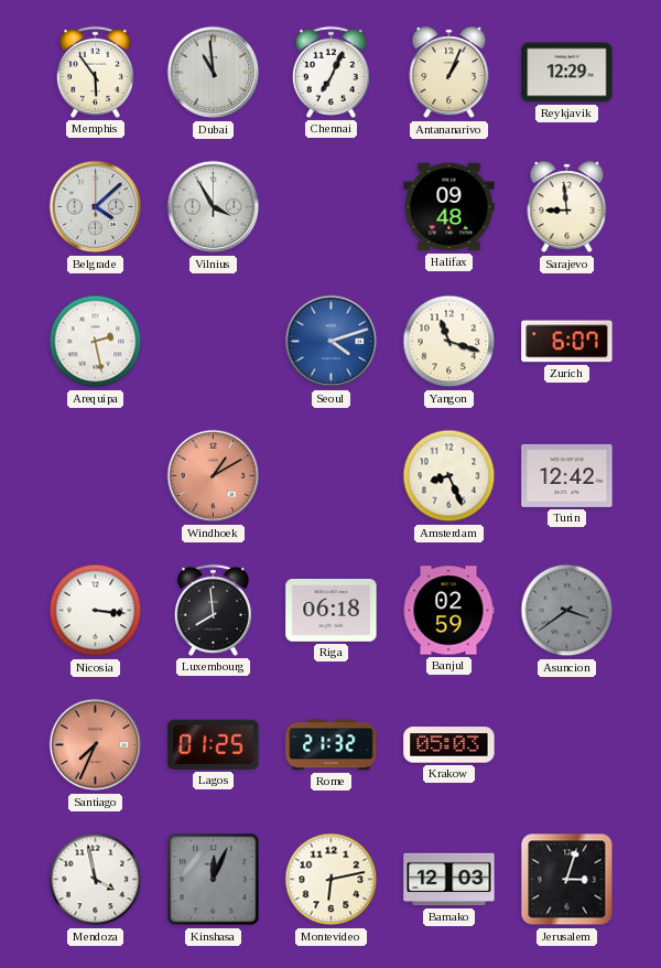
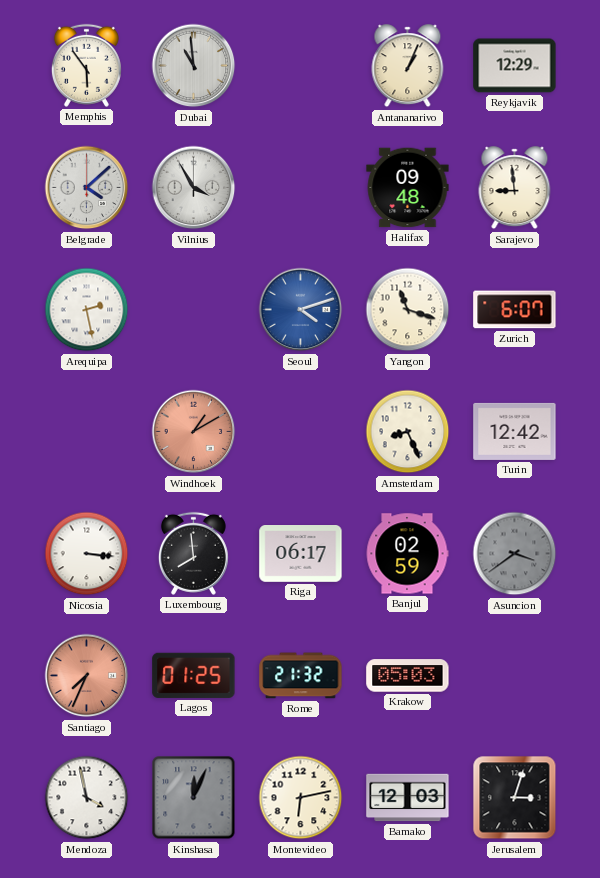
Chennai: 7:04 -> none (330, 72)
Riga: 06:18 -> 06:17 (301, 554)
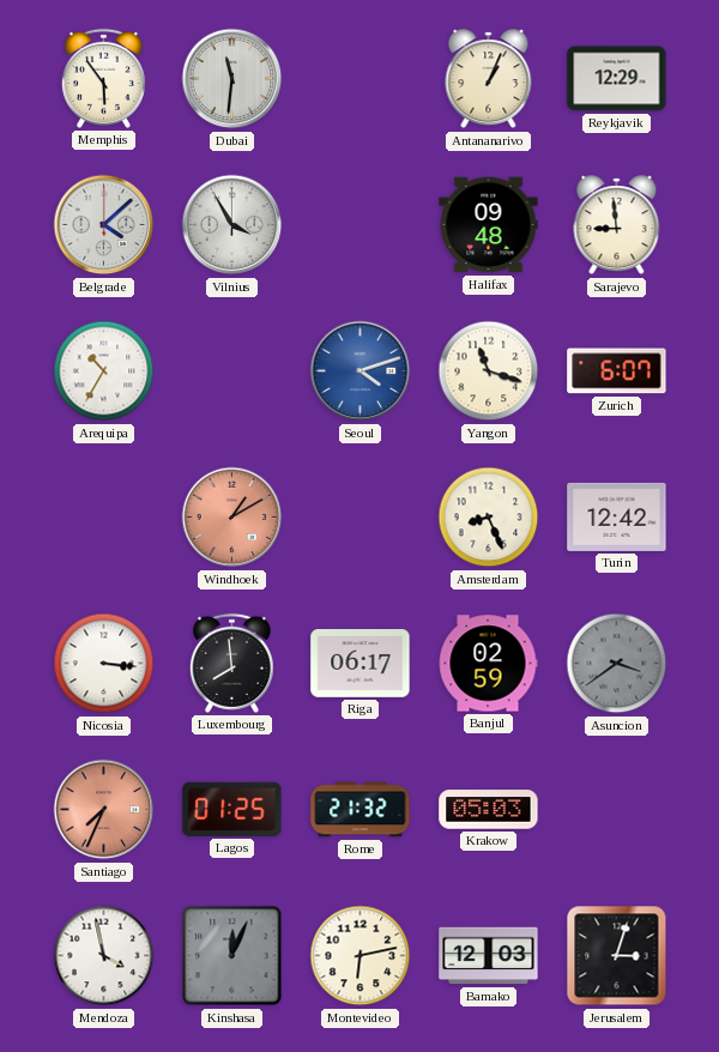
Dubai: 10:59 -> 11:31 (232, 79)
Arequipa: 2:28 -> 10:35 (104, 371)
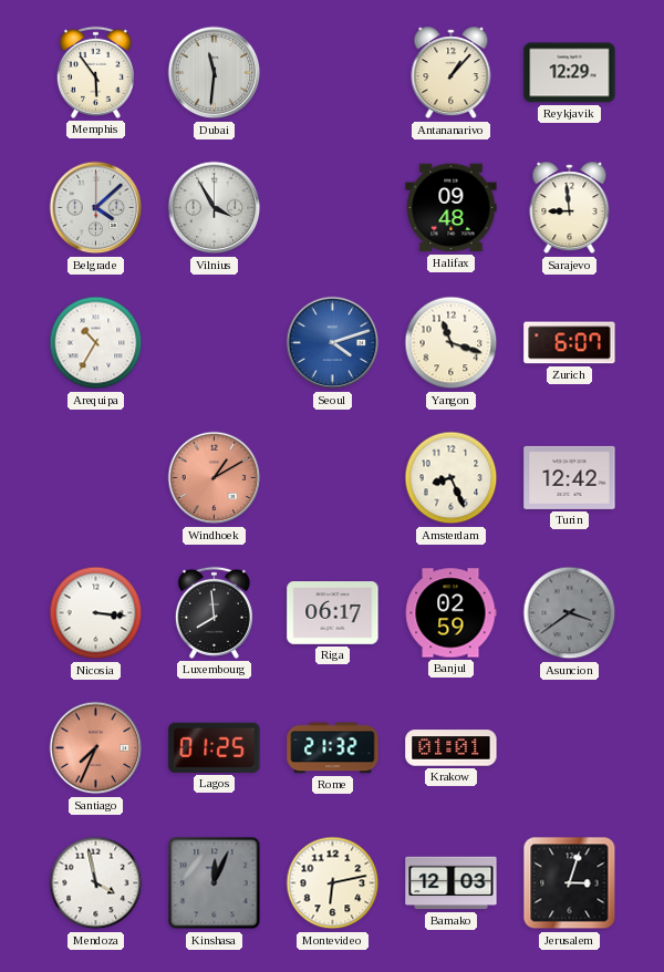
Antananarivo: 1:04 -> 1:07 (452, 73)
Krakow: 05:03 -> 01:01 (452, 748)
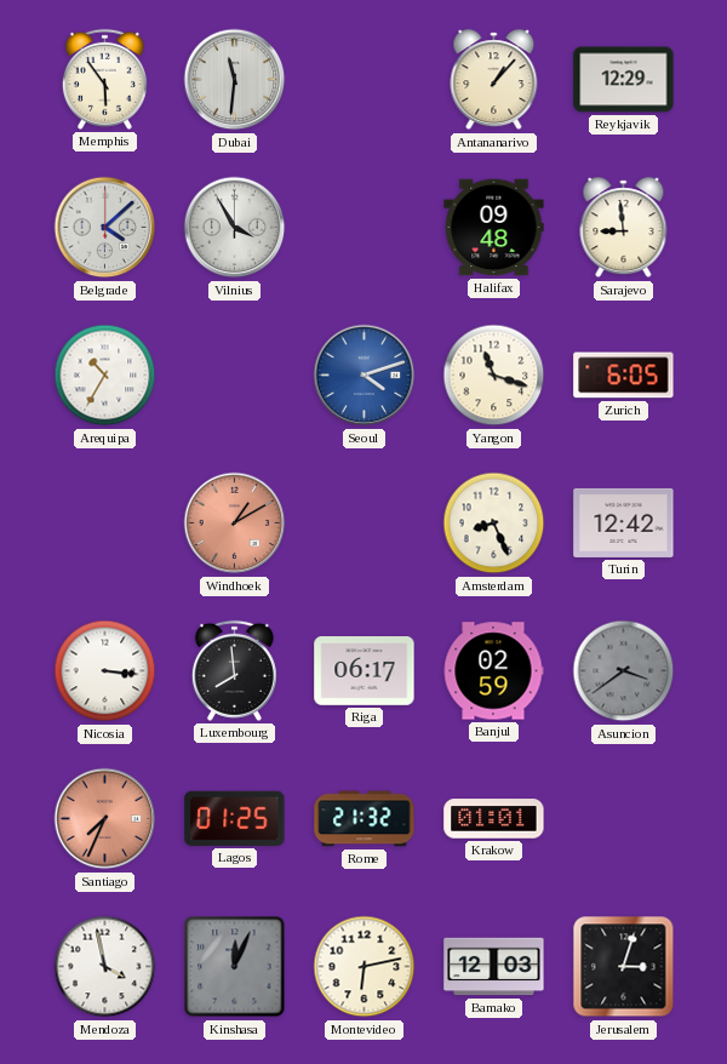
Zurich: 6:07 -> 6:05 (624, 376)
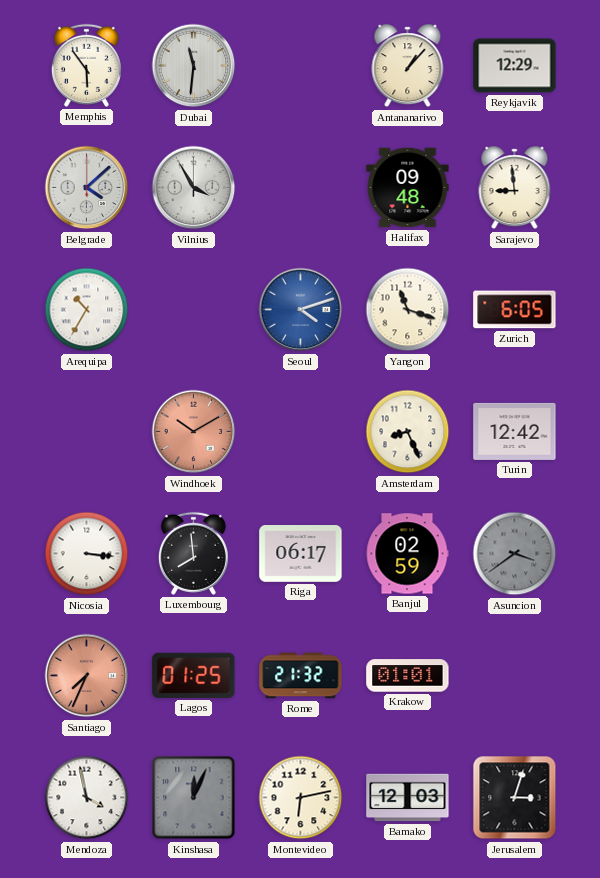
Windhoek: 1:10 -> 10:10 (194, 432)
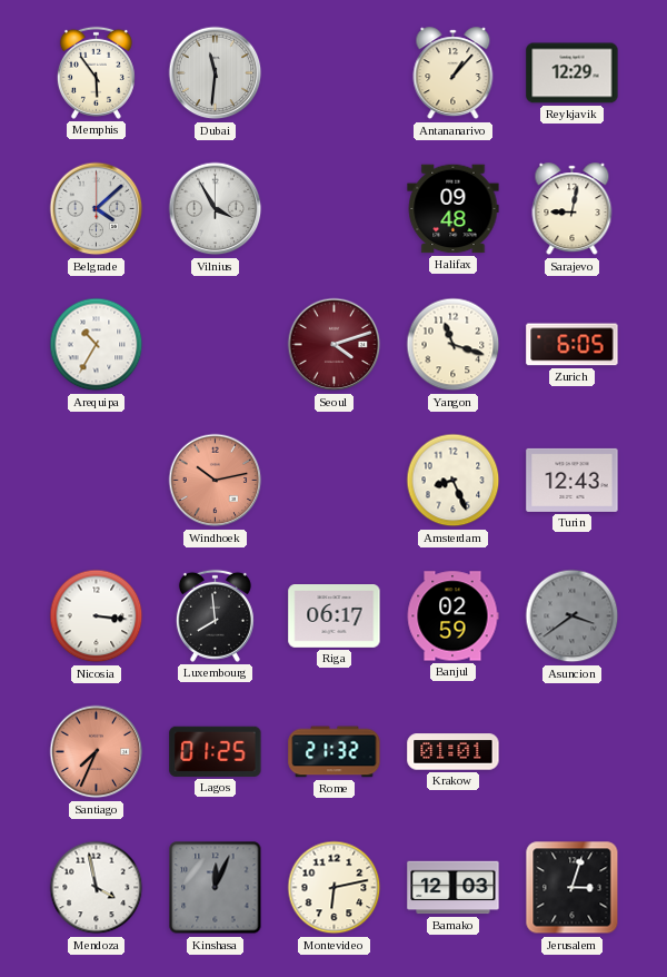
Sarajevo: 8:59 -> 9:02 (573, 209)
Seoul dial: blue -> burgundy (335, 345)
Windhoek: 10:10 -> 10:13 (216, 481)
Turin: 12:42 -> 12:43 (573, 480)
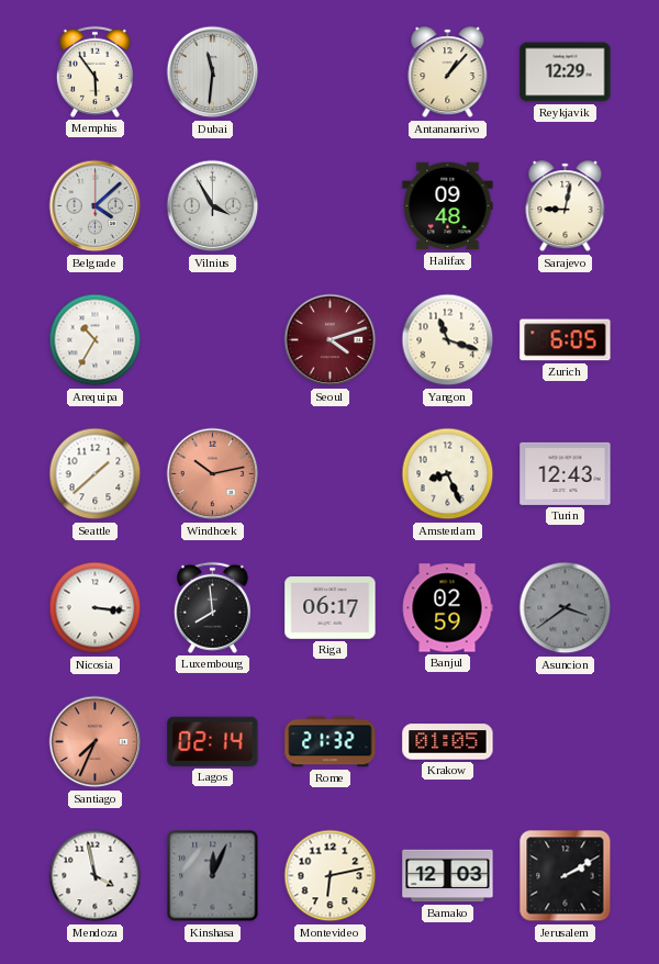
Seattle: none -> 1:38 (96, 474)
Lagos: 01:25 -> 02:14 (213, 741)
Krakow: 01:01 -> 01:05 (448, 742)
Jerusalem: 3:03 -> 2:10 (566, 876)
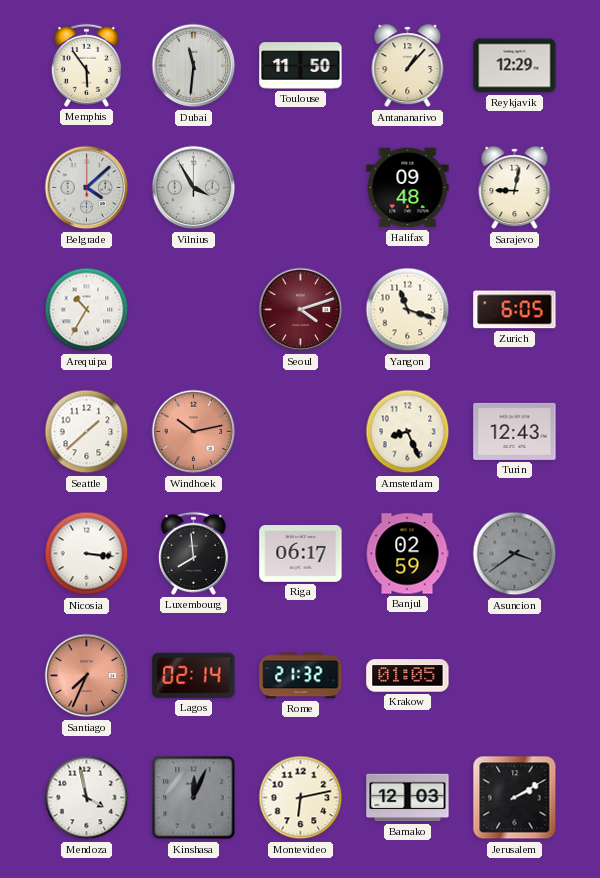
Toulouse: none -> 11:50 (301, 66)
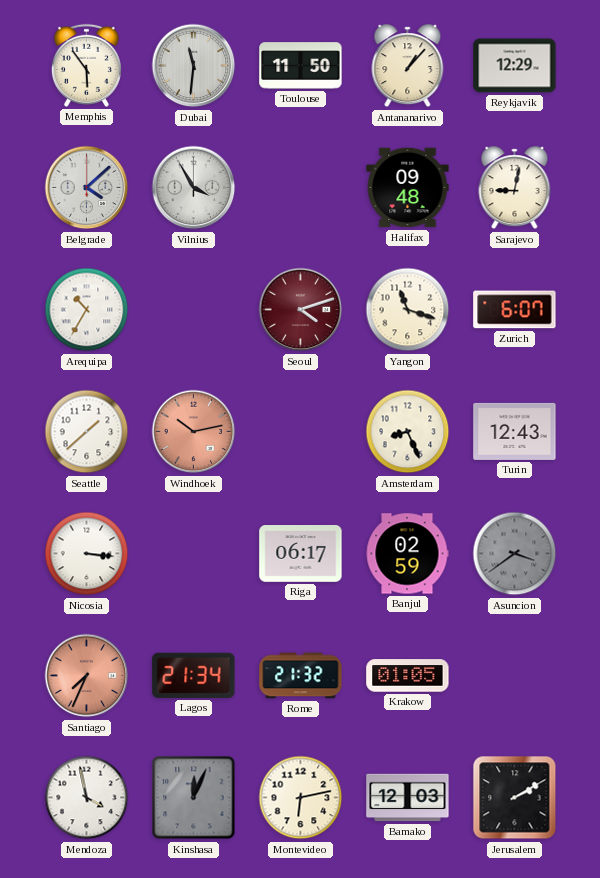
Zurich: 6:05 -> 6:07 (515, 310)
Luxembourg: 7:59 -> none (193, 553)
Lagos: 02:14 -> 21:34 (194, 675)
